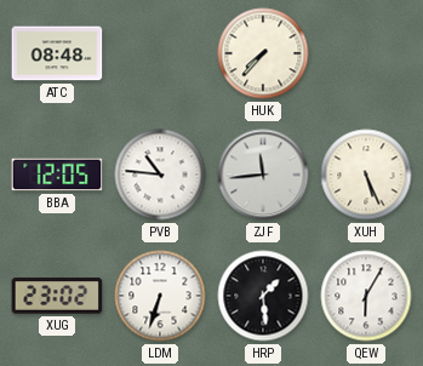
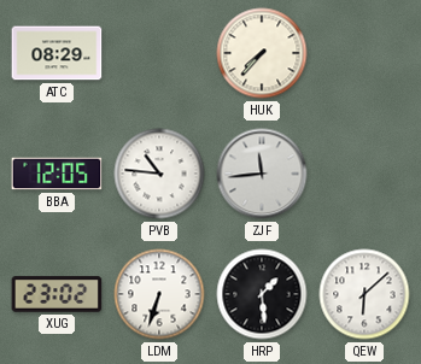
ATC: 08:48 -> 08:29 (57, 53)
XUH: 5:26 -> none (366, 175)
QEW: 6:05 -> 6:08 (364, 294)
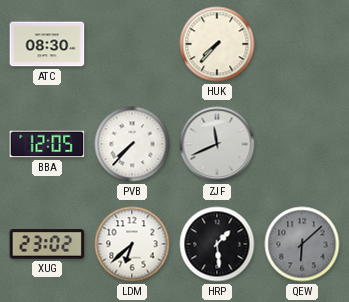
ATC: 08:29 -> 08:30 (47, 44)
PVB: 10:46 -> 7:37 (132, 144)
ZJF: 11:44 -> 11:41 (217, 144)
LDM: 6:33 -> 6:38 (132, 244)
QEW dial: white -> grey (302, 244)
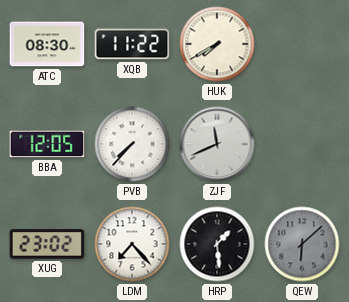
XQB: none -> 11:22 (132, 44)
HUK: 7:37 -> 7:40 (217, 44)
LDM: 6:38 -> 7:23 (132, 244)
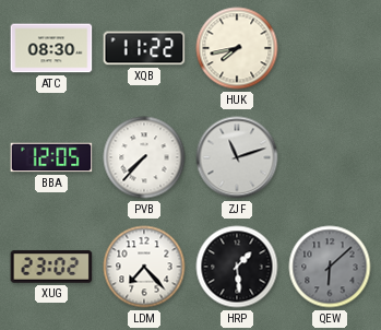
HUK: 7:40 -> 7:43 (237, 48)
ZJF: 11:41 -> 11:12 (237, 157)
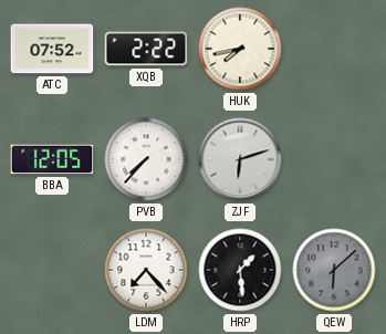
ATC: 08:30 -> 07:52 (52, 49)
XQB: 11:22 -> 2:22 (146, 49)
ZJF: 11:12 -> 6:12 (240, 159)
XUG: 23:02 -> none (51, 267)
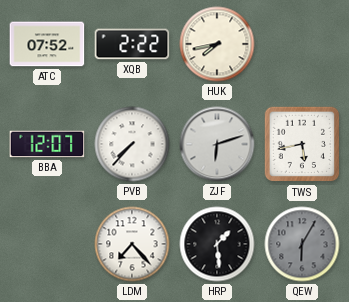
BBA: 12:05 -> 12:07 (47, 144)
TWS: none -> 5:43 (302, 144)
QEW: 6:08 -> 6:05 (302, 244)
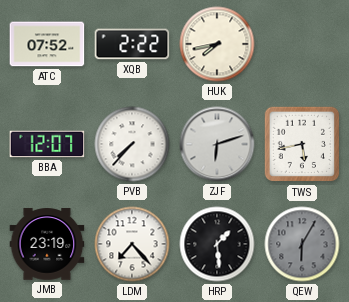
JMB: none -> 23:19 (47, 244)
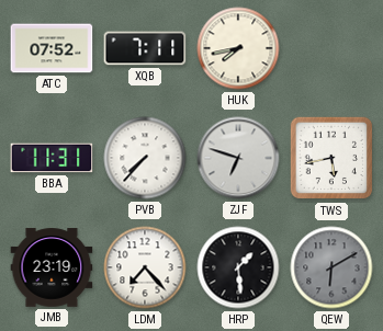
XQB: 2:22 -> 7:11 (145, 48)
BBA: 12:07 -> 11:31 (52, 158)
ZJF: 6:12 -> 6:48 (238, 158)
QEW: 6:05 -> 6:10 (331, 267)
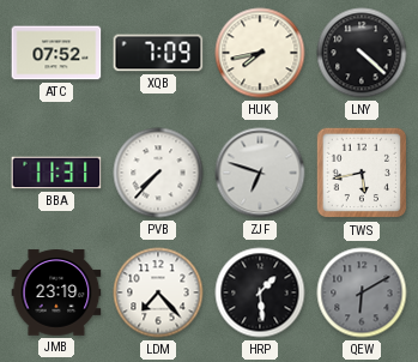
XQB: 7:11 -> 7:09 (158, 53)
LNY: none -> 4:22 (362, 53)
